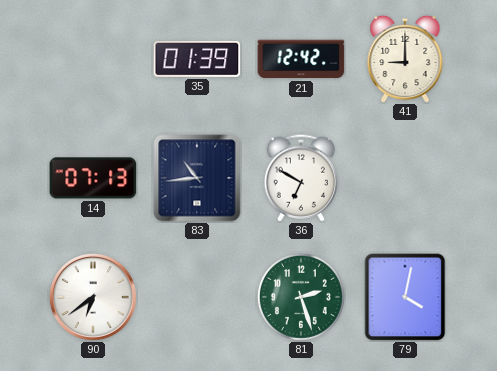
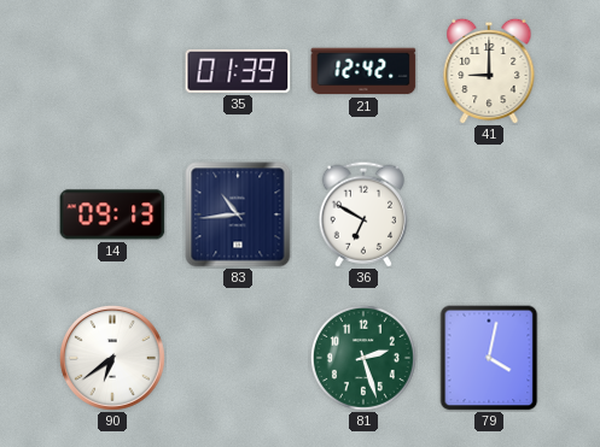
14: 07:13 -> 09:13 (112, 214)
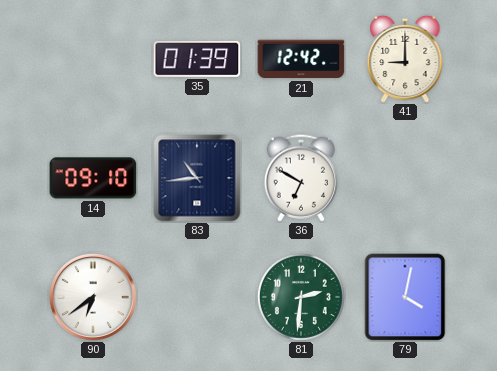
14: 09:13 -> 09:10 (93, 178)
81: 2:27 -> 2:31 (301, 297)
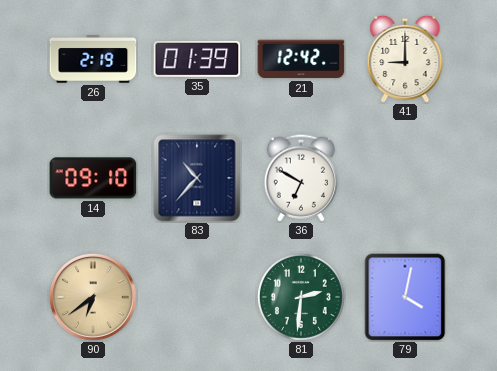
26: none -> 2:19 (93, 60)
83: 10:44 -> 10:37 (197, 178)
90 dial: white -> champagne (93, 297)
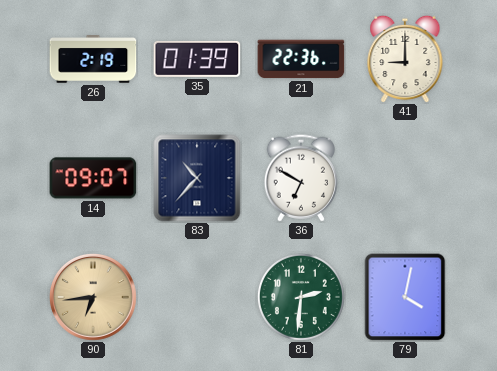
21: 12:42 -> 22:36 (301, 59)
14: 09:10 -> 09:07 (93, 178)
90: 6:39 -> 6:44 (93, 297)
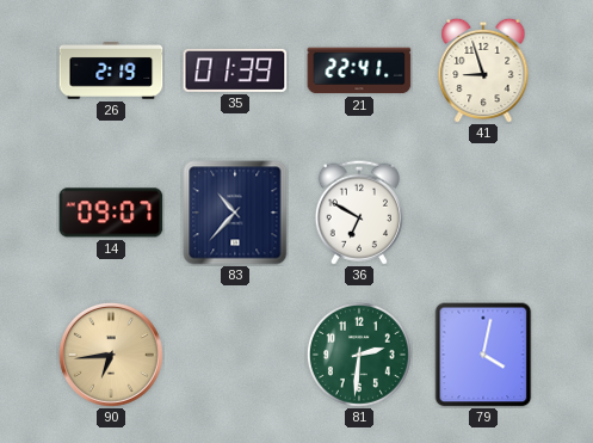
21: 22:36 -> 22:41 (359, 70)
41: 9:00 -> 8:57 (483, 70)
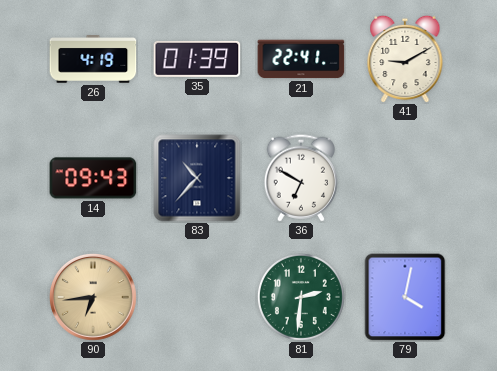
26: 2:19 -> 4:19 (93, 60)
41: 8:57 -> 9:10 (405, 59)
14: 09:07 -> 09:43 (93, 178)
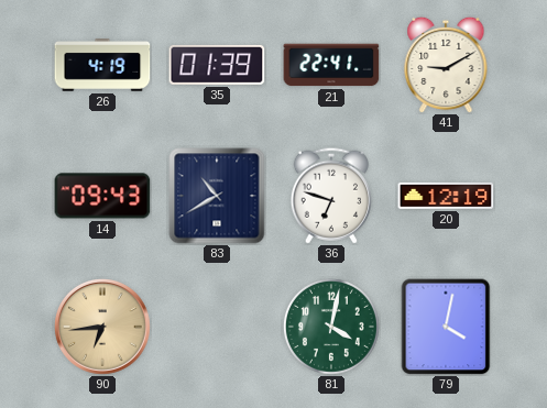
83: 10:37 -> 10:40 (217, 196)
36: 6:50 -> 6:48 (331, 196)
20: none -> 12:19 (446, 196)
81: 2:31 -> 4:02 (331, 327)
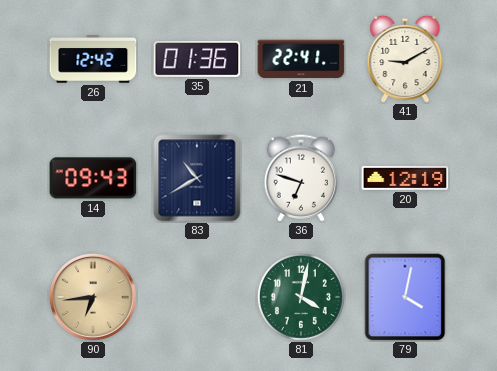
26: 4:19 -> 12:42 (93, 60)
35: 01:39 -> 01:36 (197, 59)
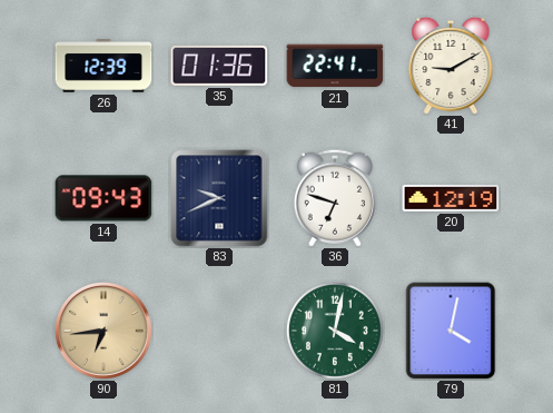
26: 12:42 -> 12:39 (103, 67)
83: 10:40 -> 9:41 (219, 198)
